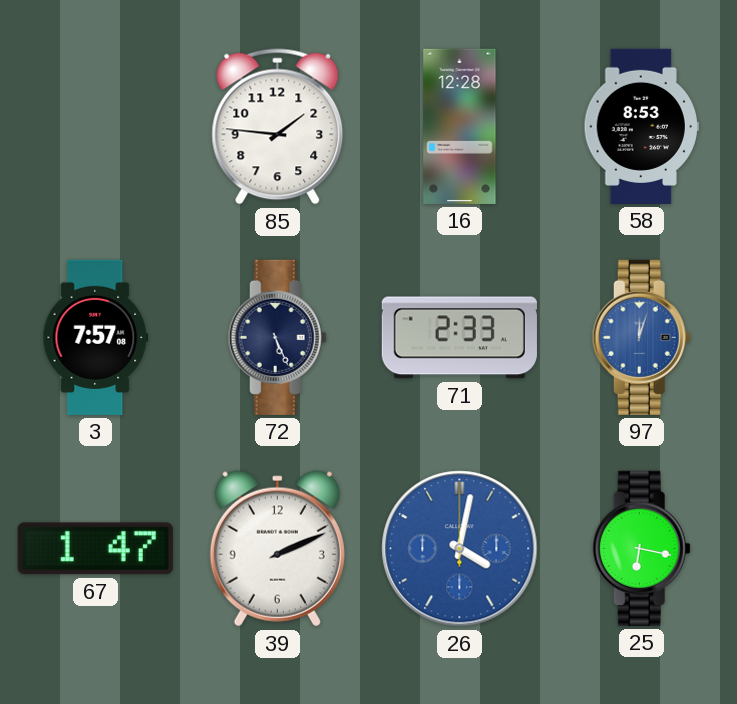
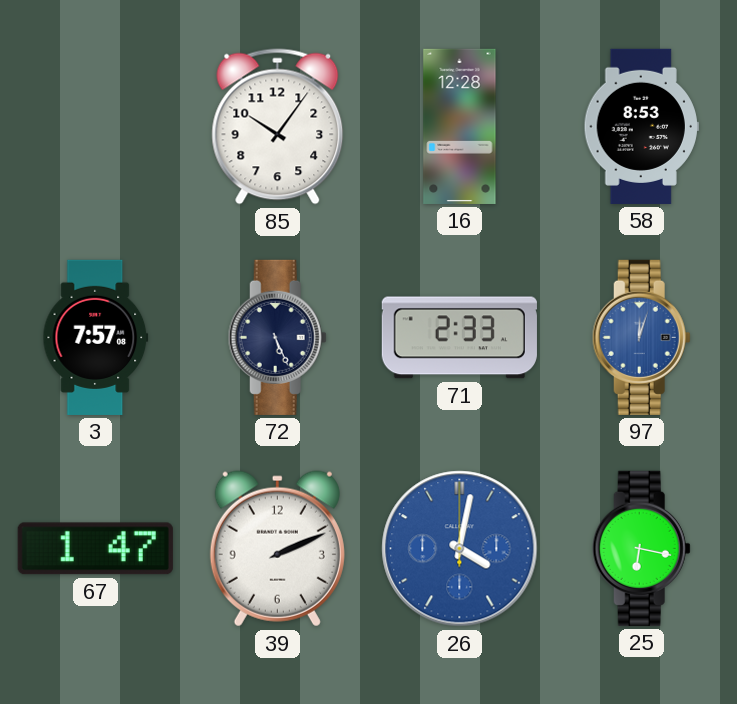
85: 1:46 -> 10:06 (278, 127)
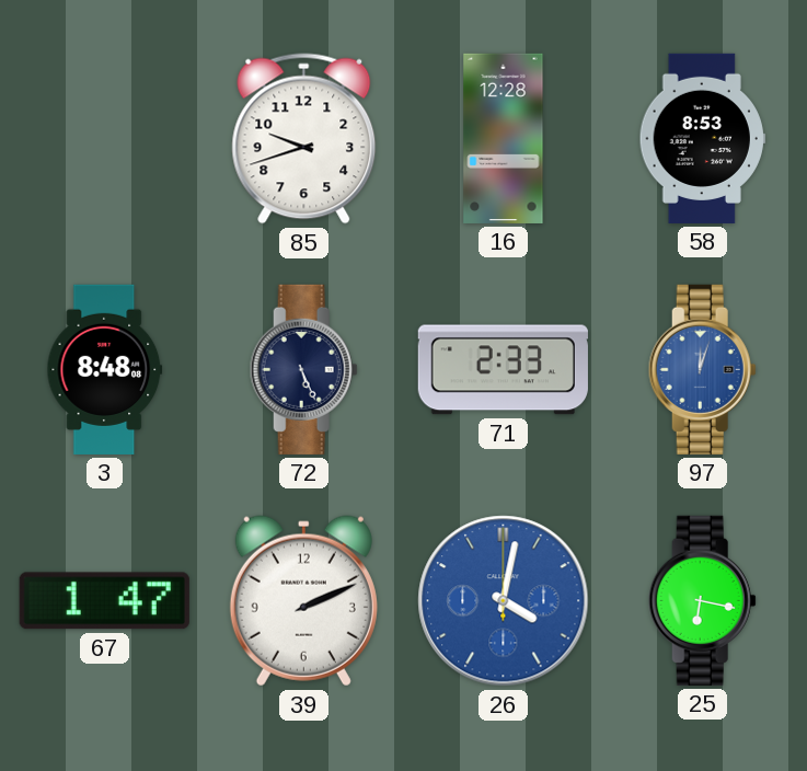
85: 10:06 -> 9:42 (304, 139)
3: 7:57 -> 8:48 (105, 369)
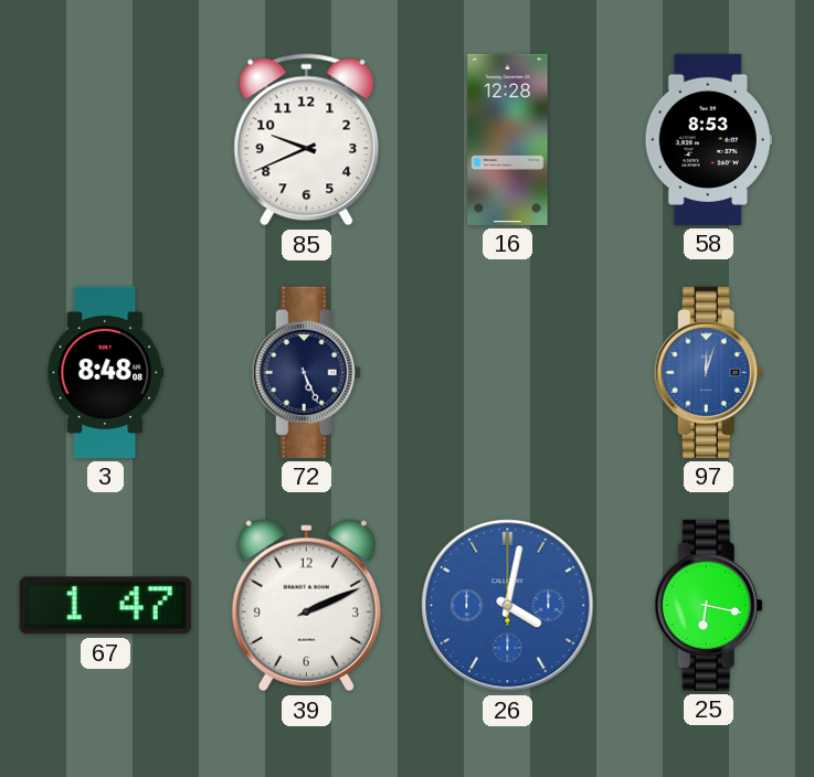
85: 9:42 -> 9:41 (307, 140)
71: 2:33 -> none (503, 370)
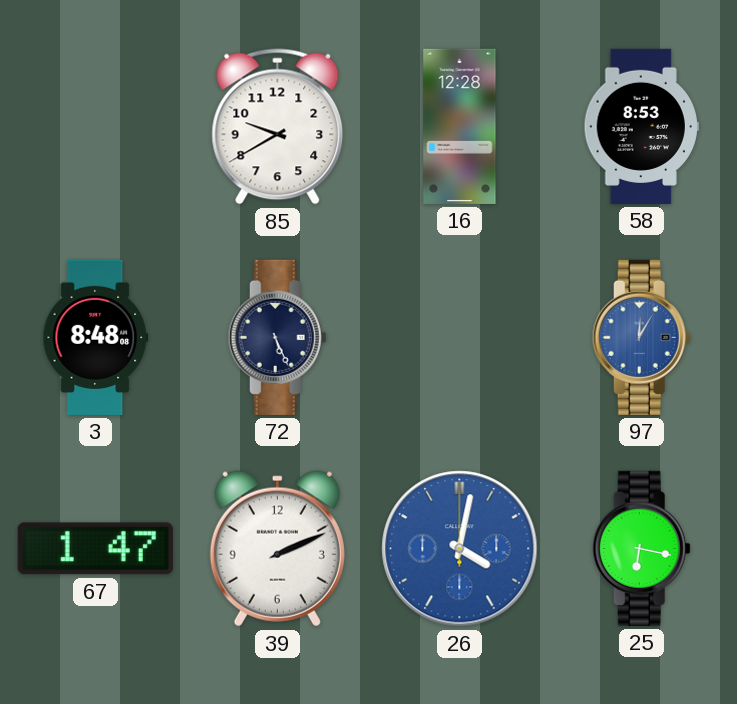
85: 9:41 -> 9:40 (278, 127)
97: 12:03 -> 12:05 (641, 337)
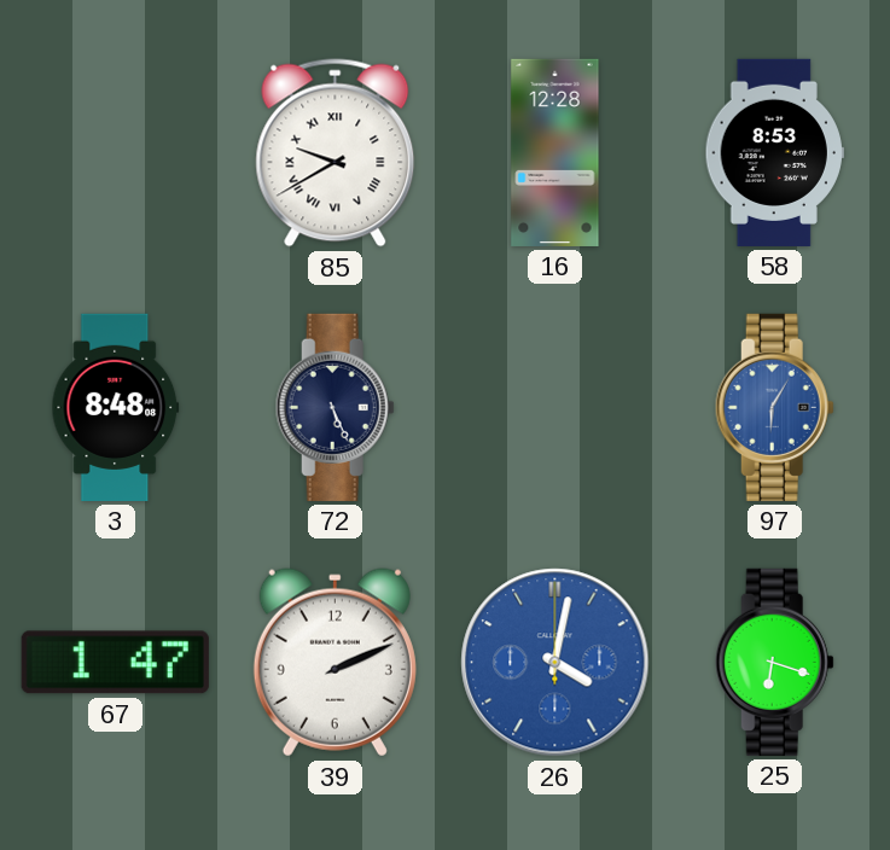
85 numerals: Arabic -> Roman (336, 153)
97: 12:05 -> 6:05 (774, 407)
25: 6:17 -> 6:18 (774, 662)
